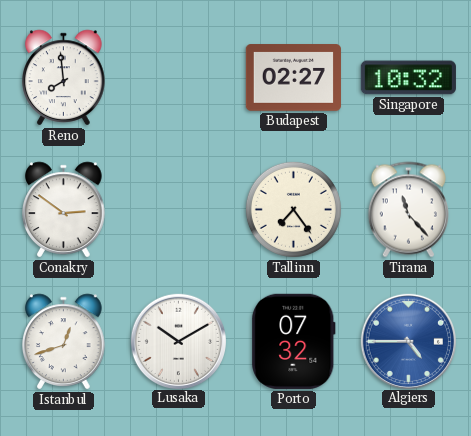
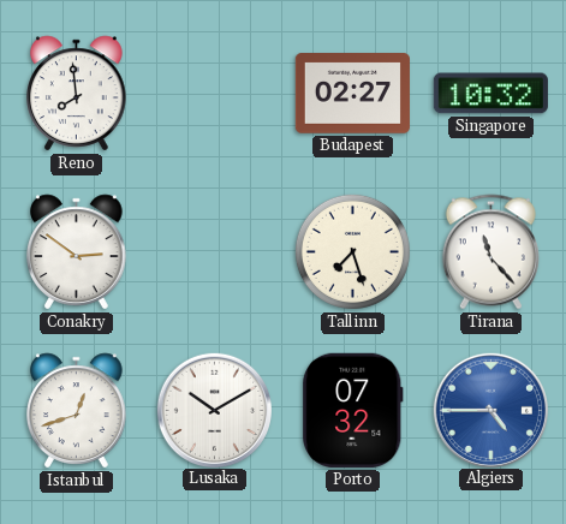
Tallinn: 7:24 -> 7:27 (352, 251)
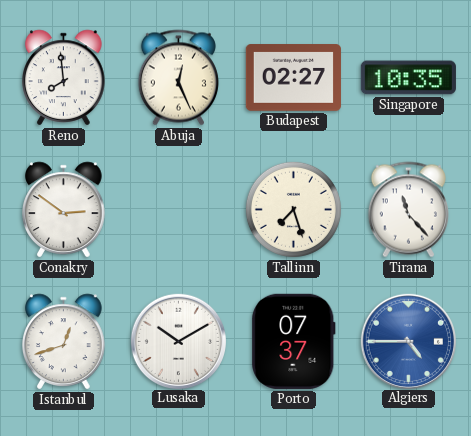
Abuja: none -> 12:26 (178, 78)
Singapore: 10:32 -> 10:35 (408, 78)
Porto: 07:32 -> 07:37 (294, 341)
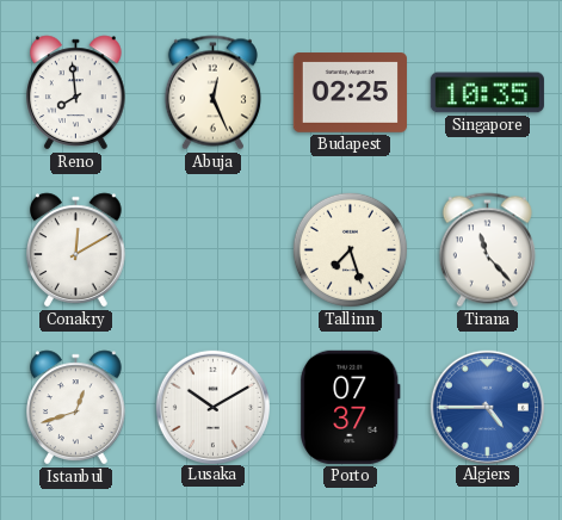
Budapest: 02:27 -> 02:25 (350, 93)
Conakry: 2:51 -> 12:10 (76, 250)
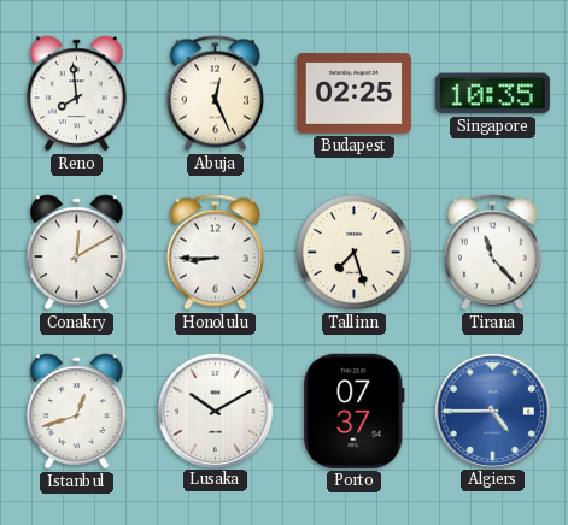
Honolulu: none -> 8:45 (215, 253)
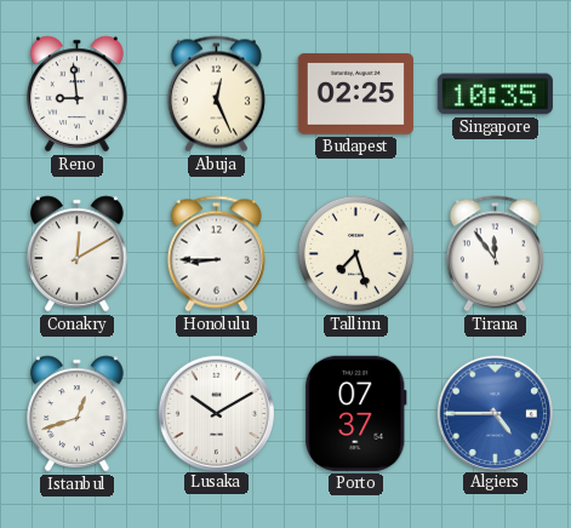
Reno: 7:59 -> 8:59 (78, 94)
Tirana: 11:23 -> 11:54 (495, 254)
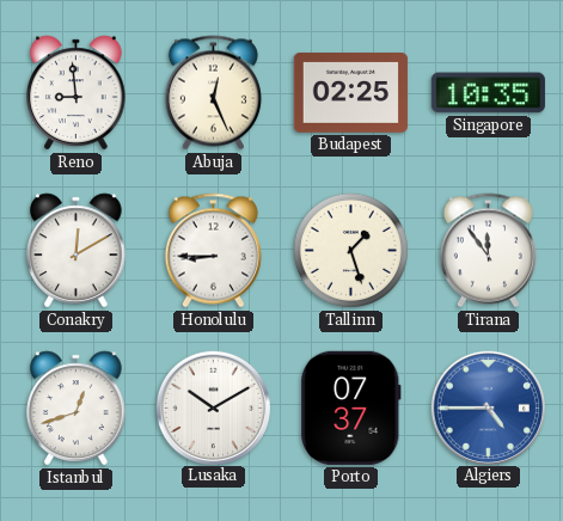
Tallinn: 7:27 -> 1:27 (350, 250)
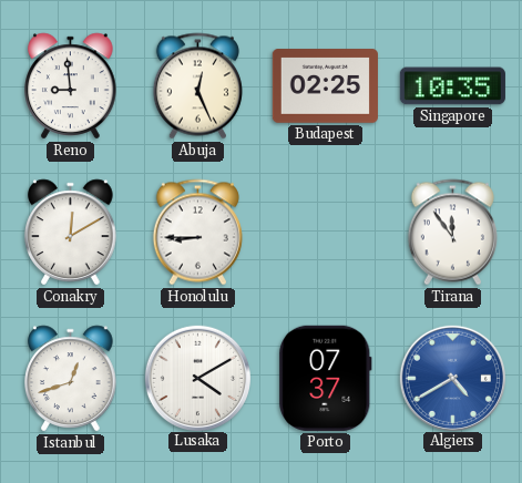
Tallinn: 1:27 -> none (350, 250)
Lusaka: 10:10 -> 4:10 (197, 378)
Algiers: 4:45 -> 4:40 (452, 378)
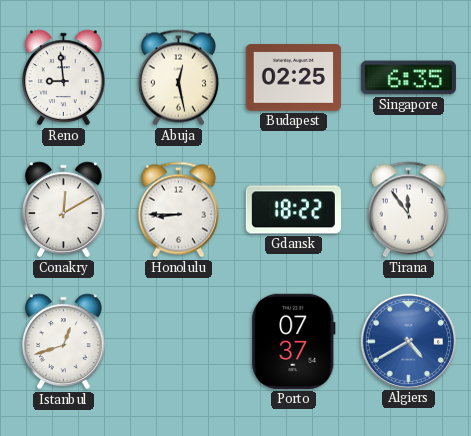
Abuja: 12:26 -> 12:28 (178, 78)
Singapore: 10:35 -> 6:35 (408, 78)
Gdansk: none -> 18:22 (293, 210)
Lusaka: 4:10 -> none (197, 378)
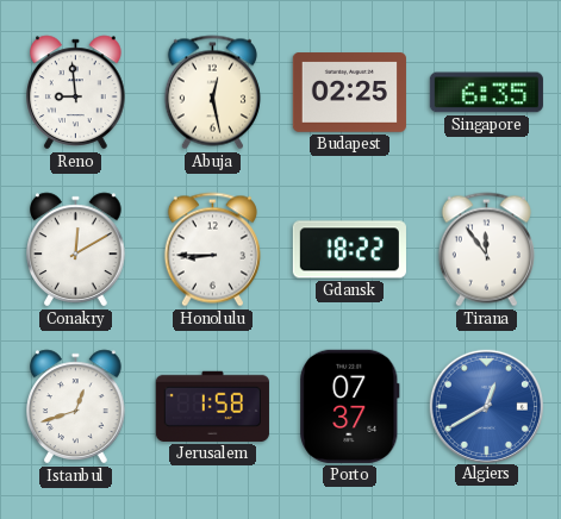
Jerusalem: none -> 1:58 (212, 406)
Algiers: 4:40 -> 12:40 (486, 406)
